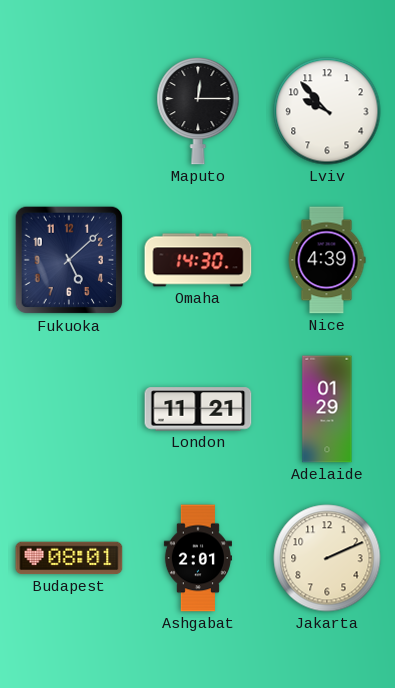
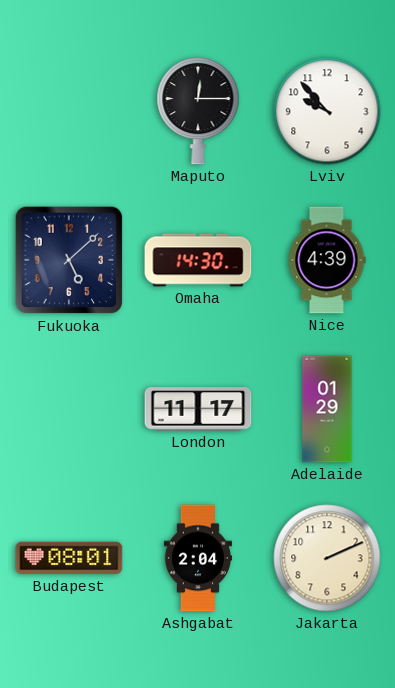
London: 11:21 -> 11:17 (198, 409)
Ashgabat: 2:01 -> 2:04 (198, 558)
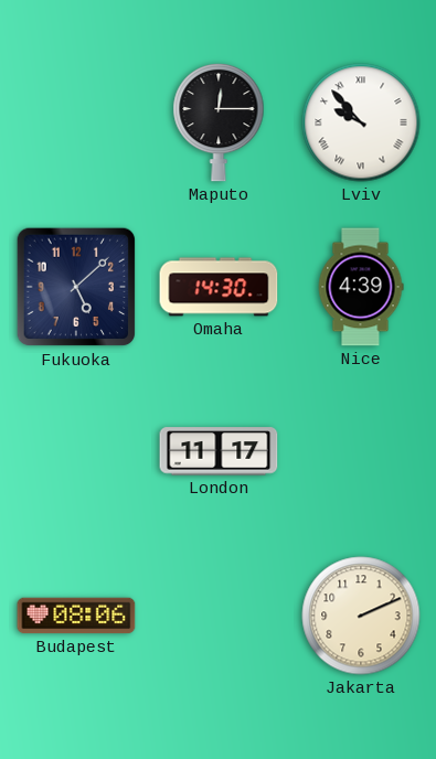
Lviv numerals: Arabic -> Roman (361, 122)
Adelaide: 01:29 -> none (327, 409)
Budapest: 08:01 -> 08:06 (76, 616)
Ashgabat: 2:04 -> none (198, 558)
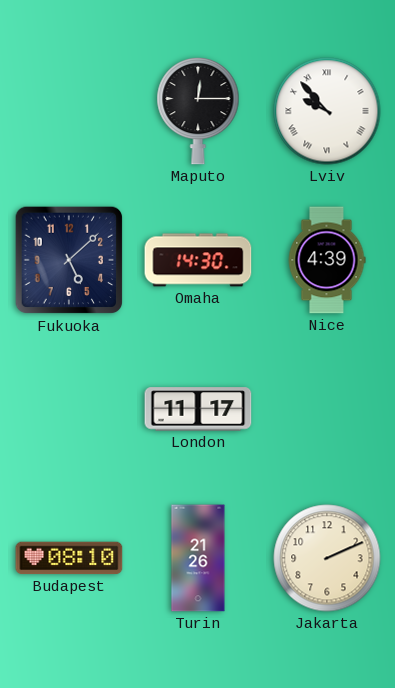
Budapest: 08:06 -> 08:10 (69, 558)
Turin: none -> 21:26 (198, 558)
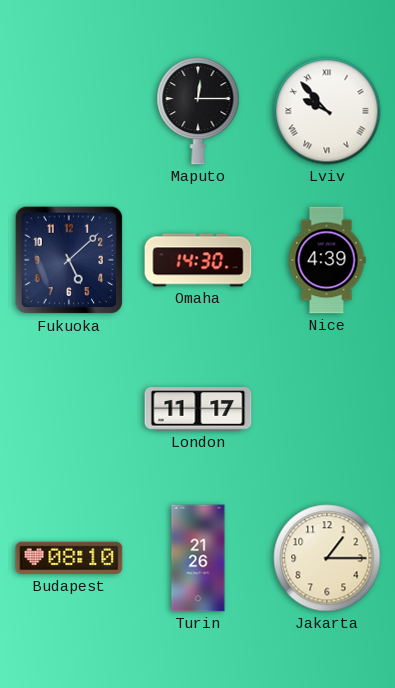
Jakarta: 2:11 -> 1:15 (327, 558)
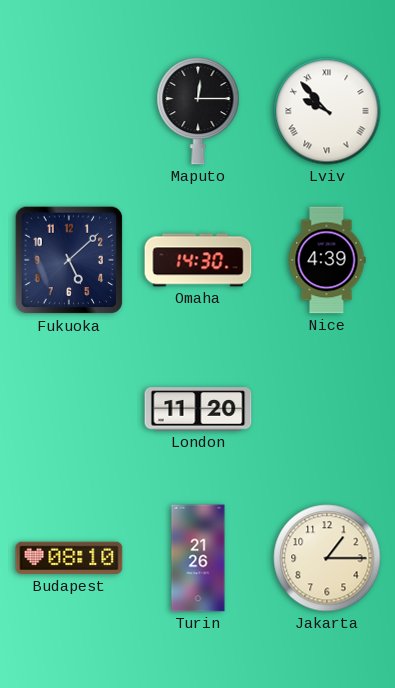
London: 11:17 -> 11:20 (198, 409)
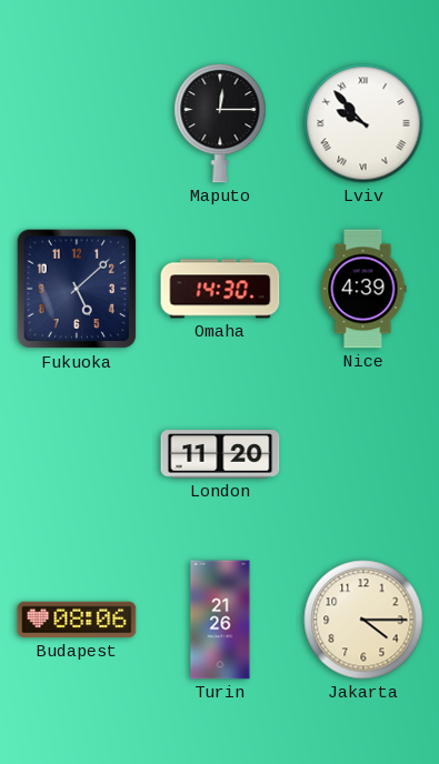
Budapest: 08:10 -> 08:06 (77, 620)
Jakarta: 1:15 -> 4:15 (363, 620)
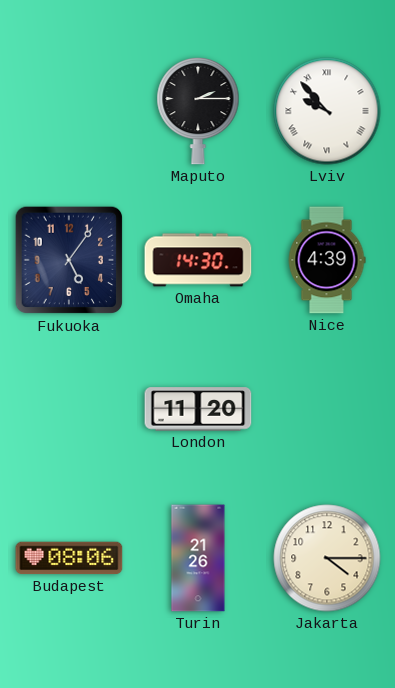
Maputo: 12:15 -> 2:15 (198, 111)
Fukuoka: 5:08 -> 5:06 (69, 260)
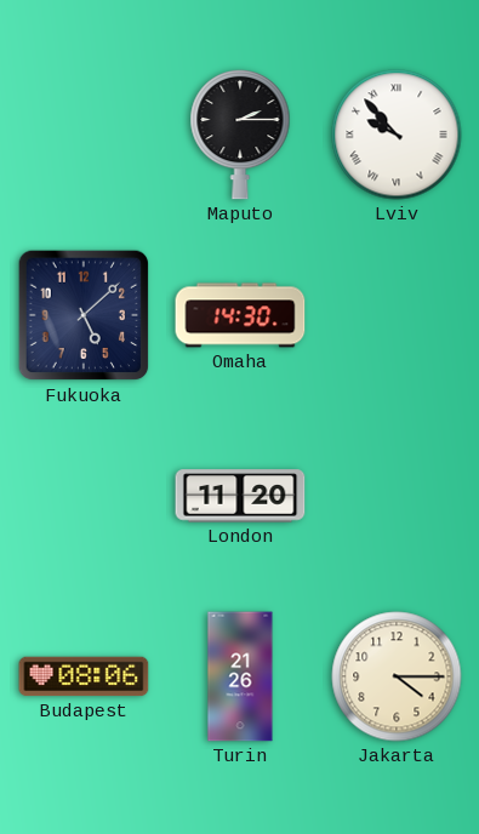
Fukuoka: 5:06 -> 5:08 (84, 315)
Nice: 4:39 -> none (327, 260)
